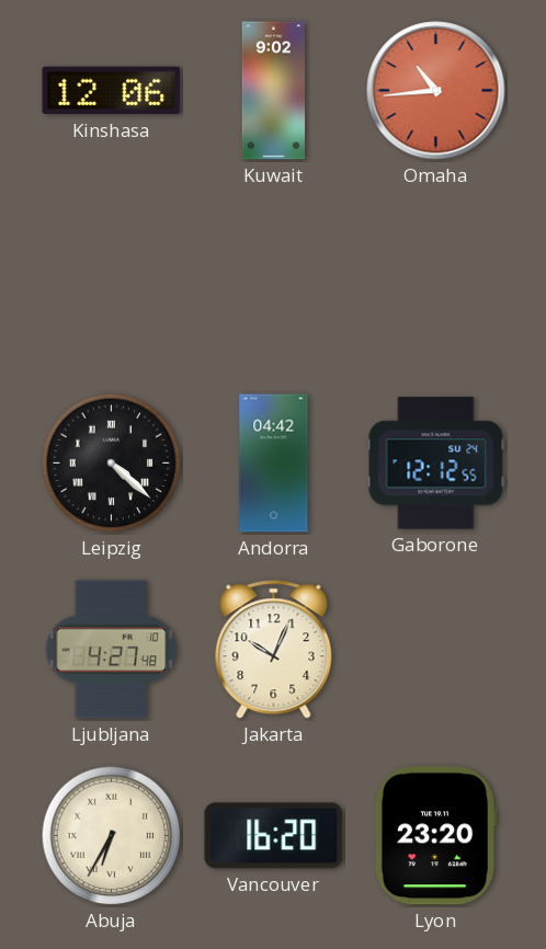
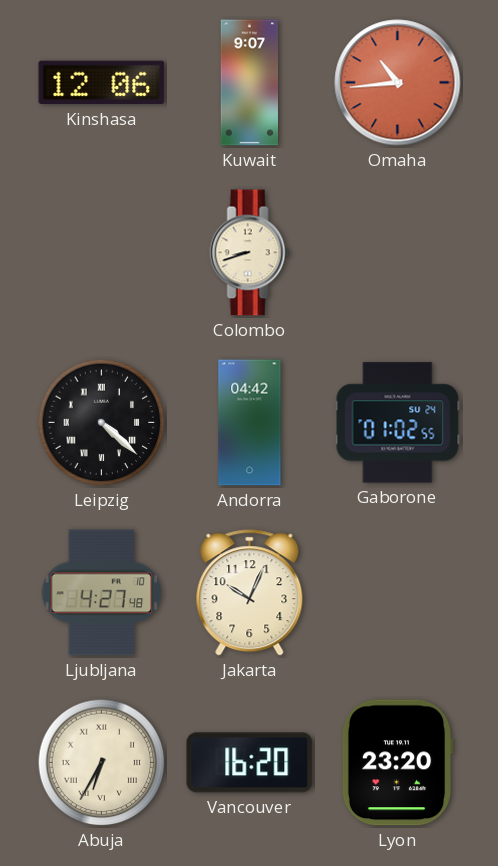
Kuwait: 9:02 -> 9:07 (249, 83)
Colombo: none -> 8:42 (250, 253)
Gaborone: 12:12 -> 01:02 (398, 423)
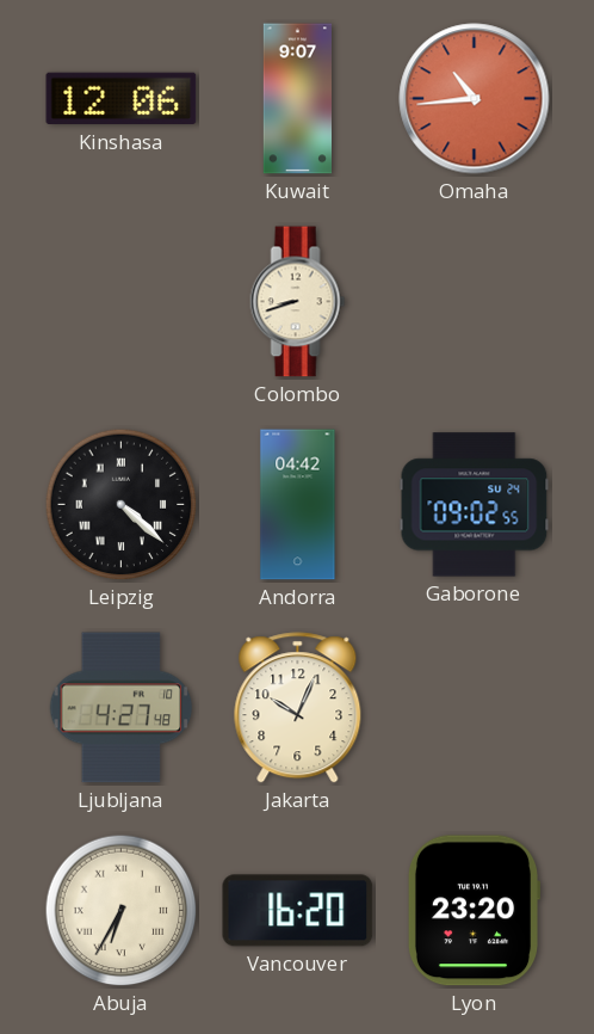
Gaborone: 01:02 -> 09:02 (475, 505)
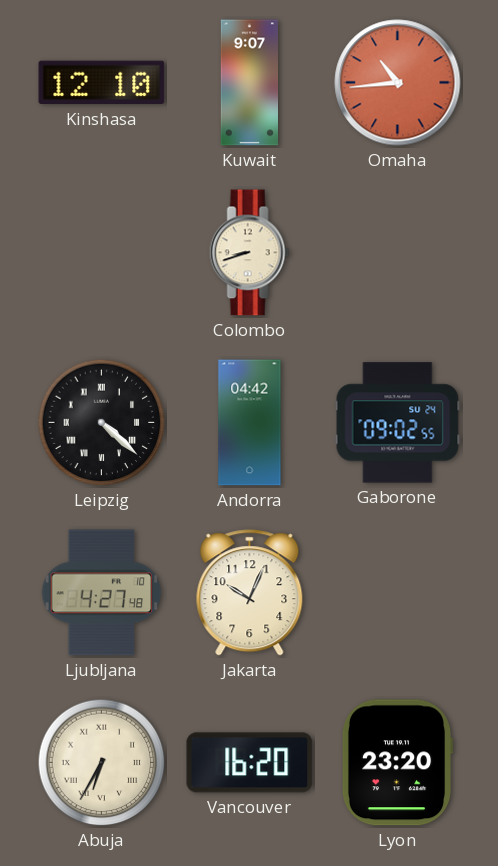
Kinshasa: 12:06 -> 12:10 (102, 83)
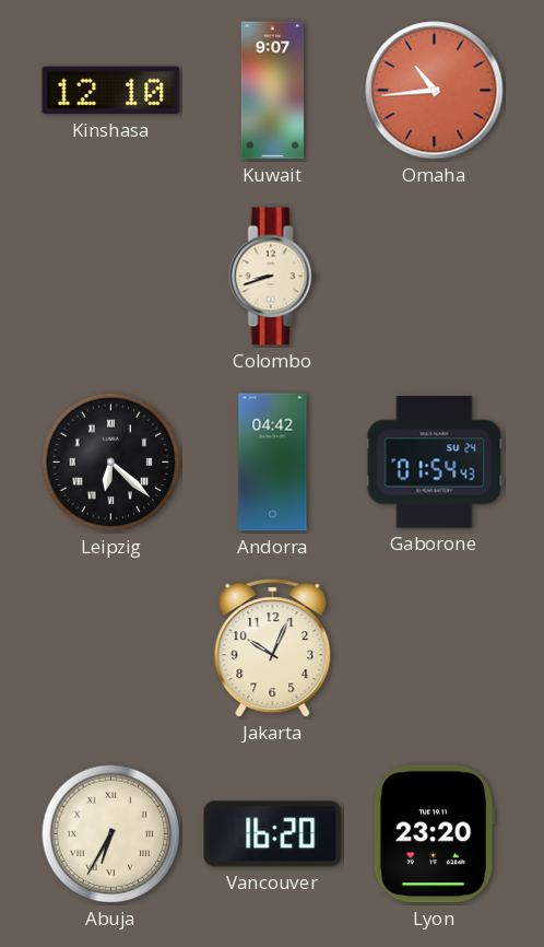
Leipzig: 4:22 -> 6:22 (111, 463)
Gaborone: 09:02 -> 01:54 (435, 463)
Ljubljana: 4:27 -> none (102, 593)
